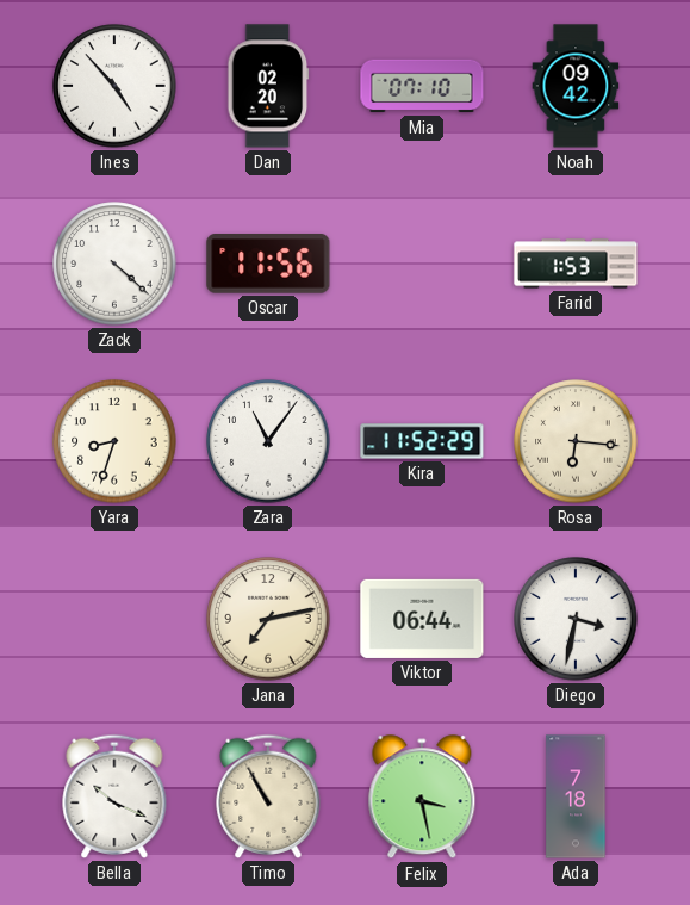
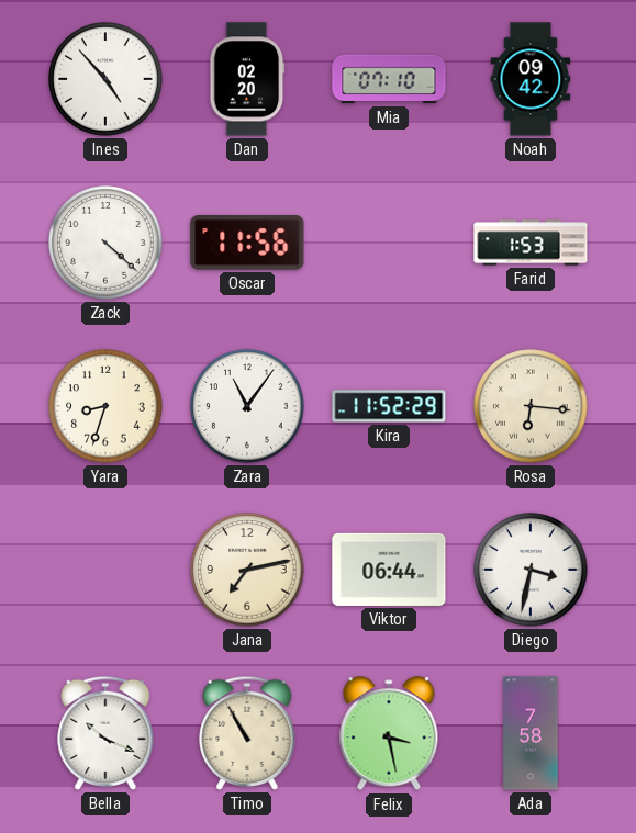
Ada: 7:18 -> 7:58 (531, 733)
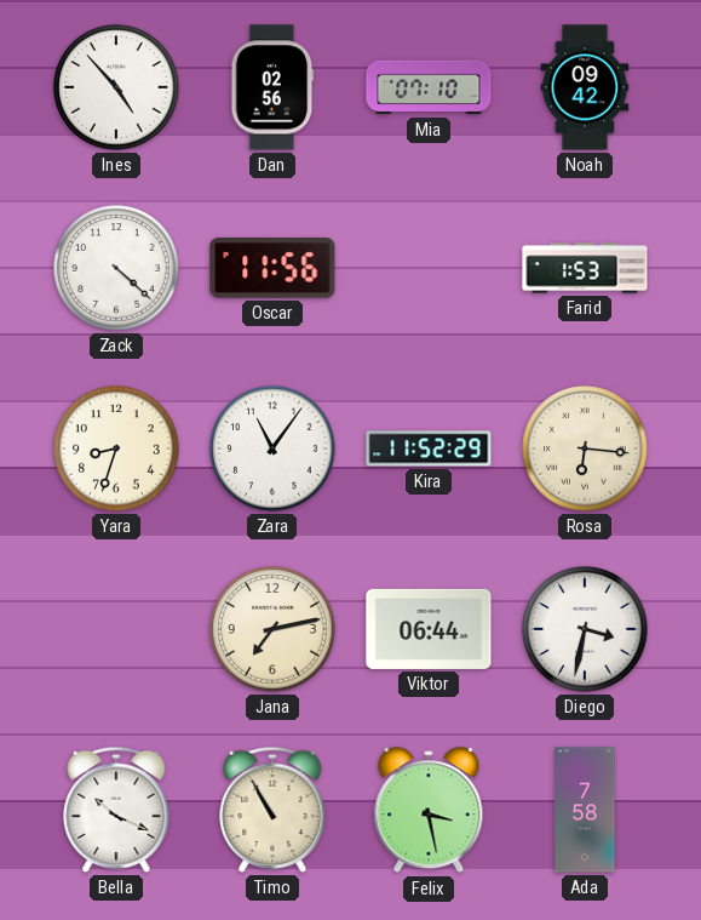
Dan: 02:20 -> 02:56 (272, 87)
